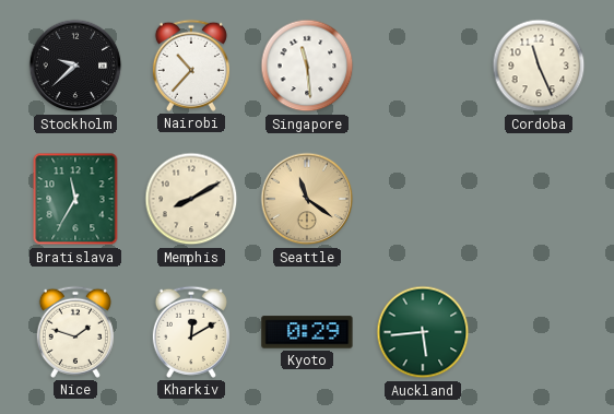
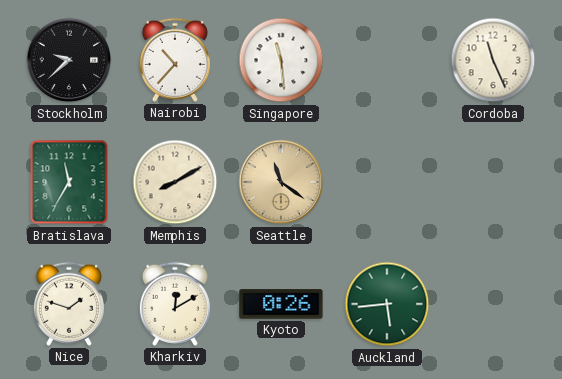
Kyoto: 0:29 -> 0:26 (281, 304)
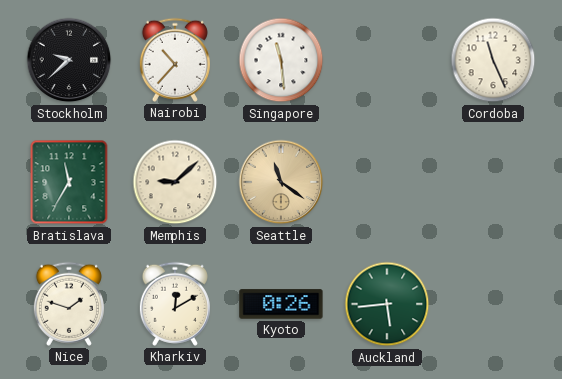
Memphis: 8:10 -> 9:08 (175, 182)
